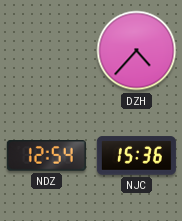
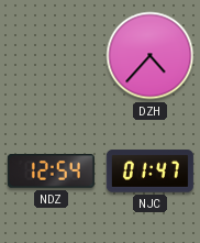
NJC: 15:36 -> 01:47 (149, 172)
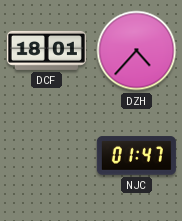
DCF: none -> 18:01 (46, 50)
NDZ: 12:54 -> none (51, 172)
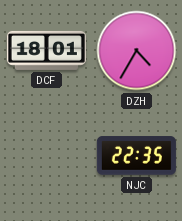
DZH: 4:37 -> 4:35 (137, 51)
NJC: 01:47 -> 22:35 (136, 156)
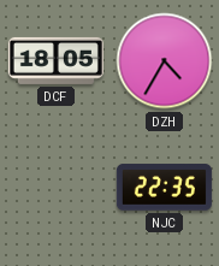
DCF: 18:01 -> 18:05 (55, 60)
